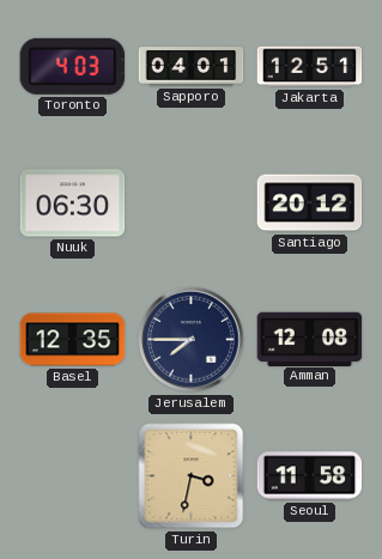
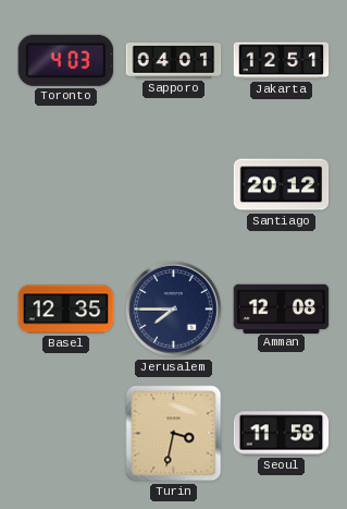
Nuuk: 06:30 -> none (73, 203)
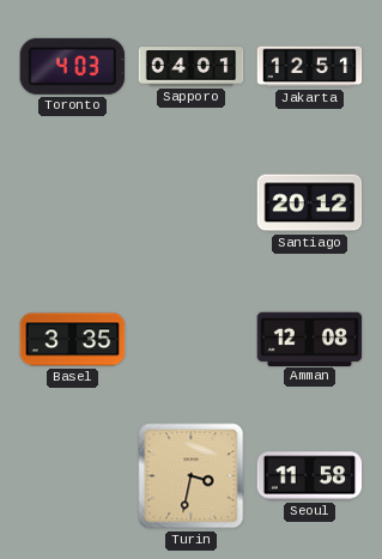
Basel: 12:35 -> 3:35 (73, 340)
Jerusalem: 7:45 -> none (174, 310)
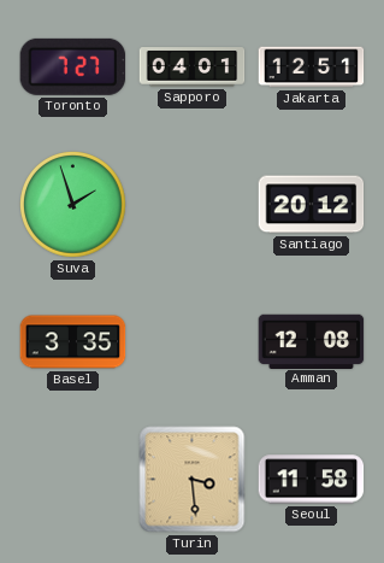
Toronto: 4:03 -> 7:27 (73, 66)
Suva: none -> 1:57 (73, 205)
Turin: 3:32 -> 3:29 (193, 480)
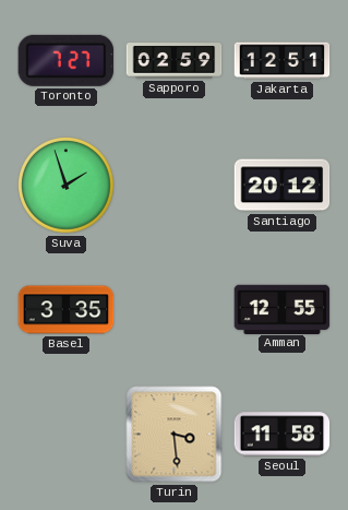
Sapporo: 04:01 -> 02:59 (175, 61)
Amman: 12:08 -> 12:55 (283, 309)
